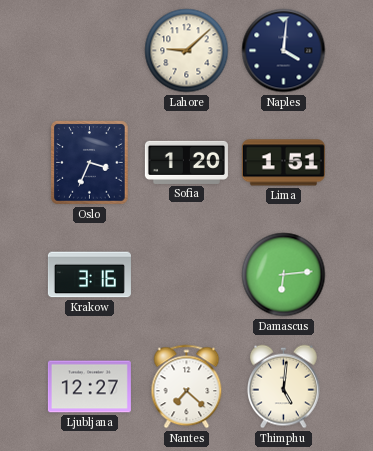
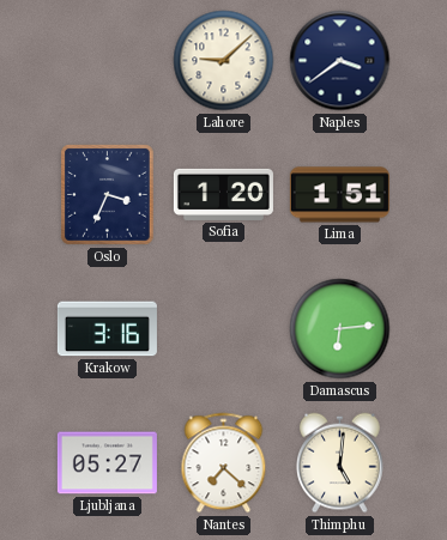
Naples: 4:01 -> 3:39 (340, 61)
Ljubljana: 12:27 -> 05:27 (107, 463)
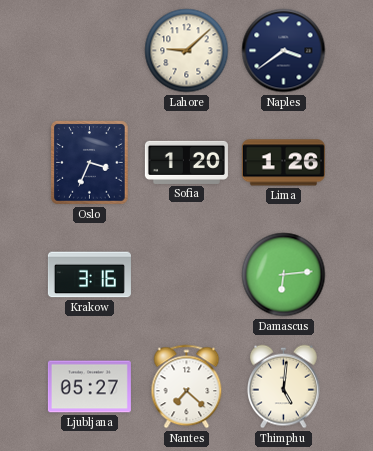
Lima: 1:51 -> 1:26 (283, 163)
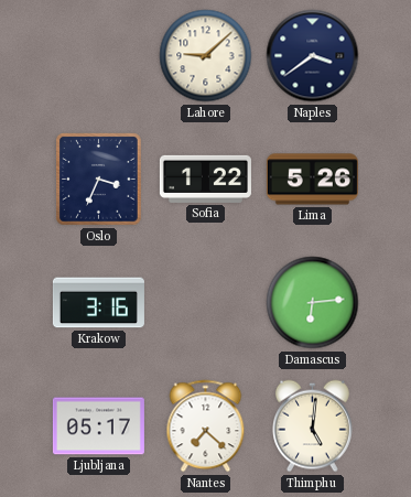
Sofia: 1:20 -> 1:22 (205, 179)
Lima: 1:26 -> 5:26 (312, 180)
Ljubljana: 05:27 -> 05:17 (98, 426)
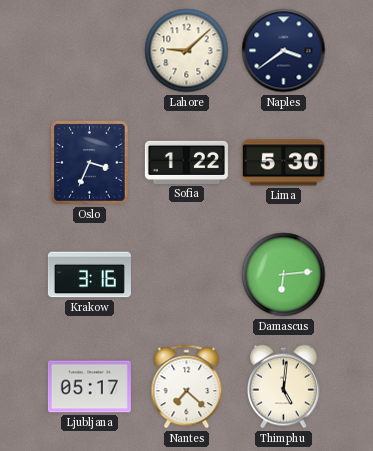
Lima: 5:26 -> 5:30 (283, 163)
